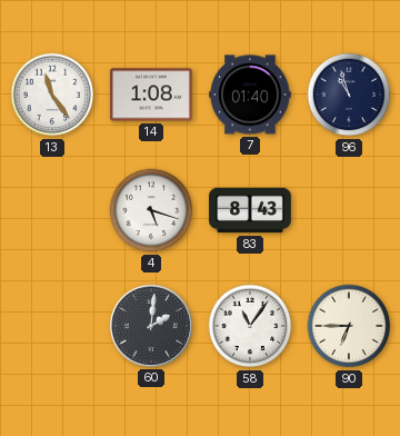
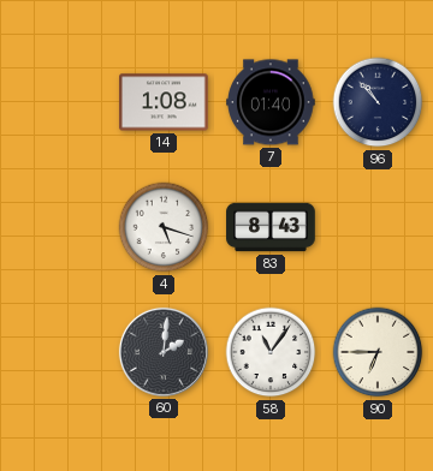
13: 11:24 -> none (52, 95)
96: 10:57 -> 10:53 (378, 102)
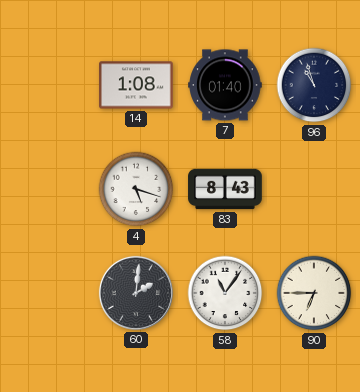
96: 10:53 -> 10:57 (314, 85)
